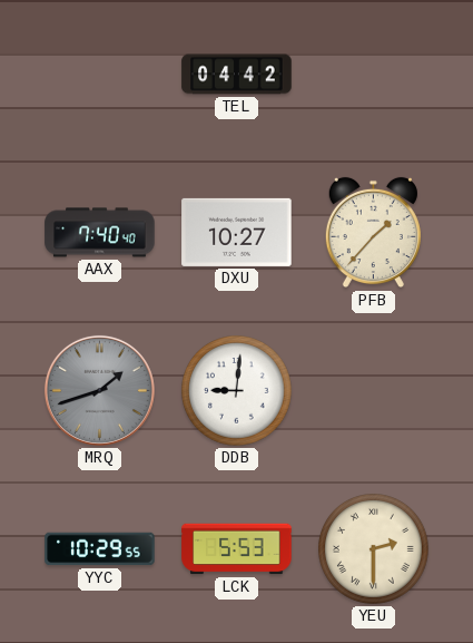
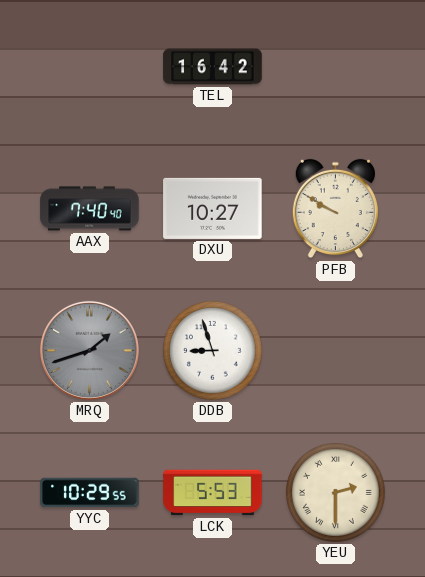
TEL: 04:42 -> 16:42 (213, 67)
PFB: 1:37 -> 9:50 (335, 209)
DDB: 9:01 -> 8:57 (213, 351)
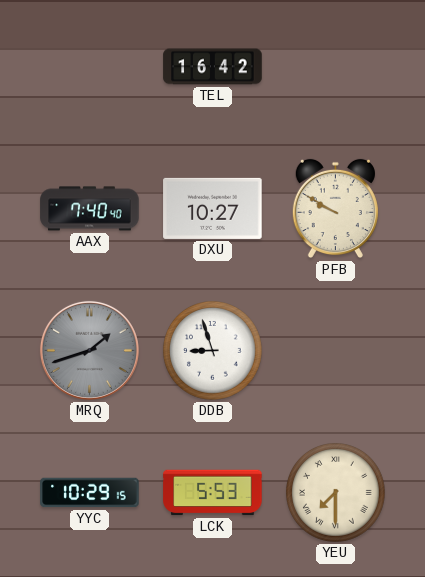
YYC: 10:29:55 -> 10:29:15 (90, 493)
YEU: 2:30 -> 7:30 (336, 493)
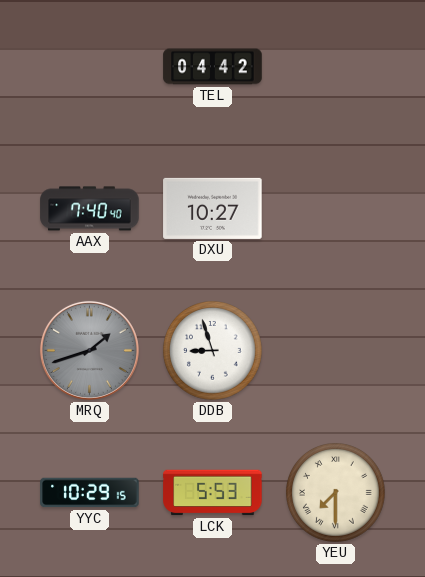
TEL: 16:42 -> 04:42 (213, 67)
PFB: 9:50 -> none (335, 209)
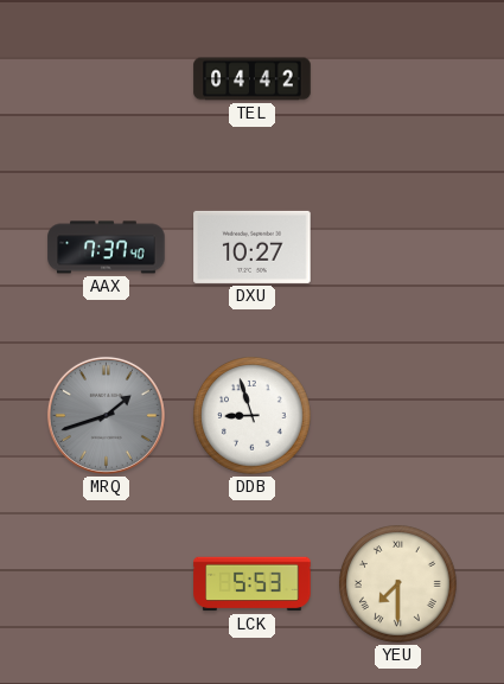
AAX: 7:40 -> 7:37 (107, 248)
YYC: 10:29 -> none (90, 493)
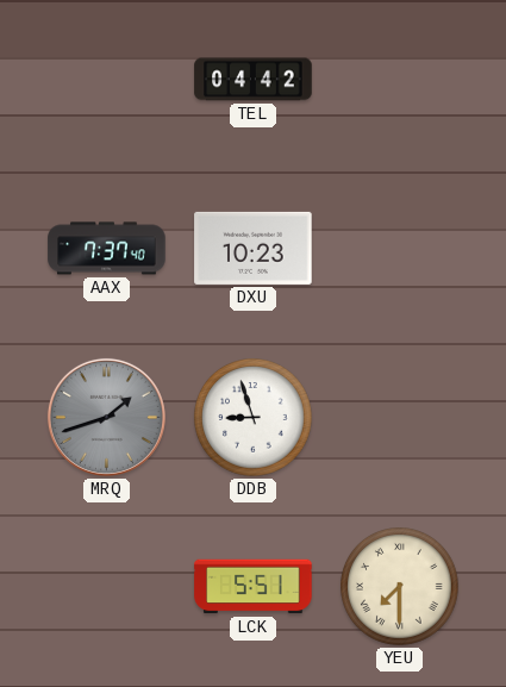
DXU: 10:27 -> 10:23 (254, 248)
LCK: 5:53 -> 5:51 (254, 587)
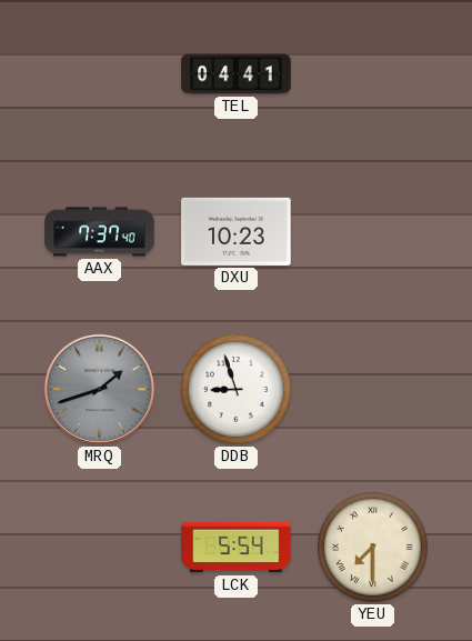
TEL: 04:42 -> 04:41 (237, 74)
LCK: 5:51 -> 5:54 (237, 548)
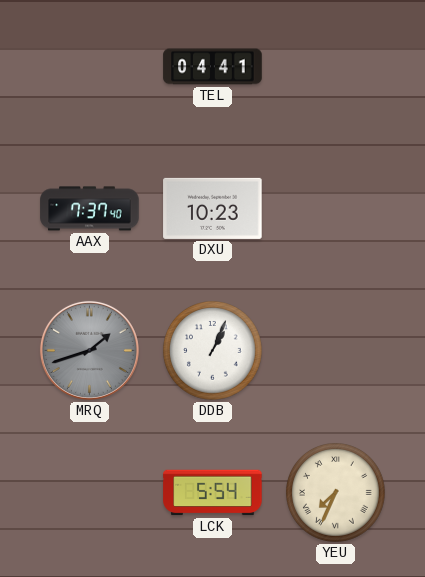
DDB: 8:57 -> 1:04 (213, 351)
YEU: 7:30 -> 7:34 (336, 493)
